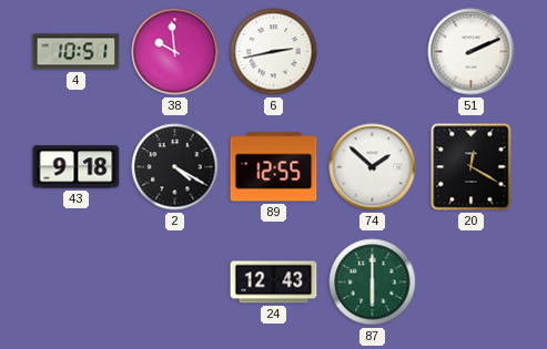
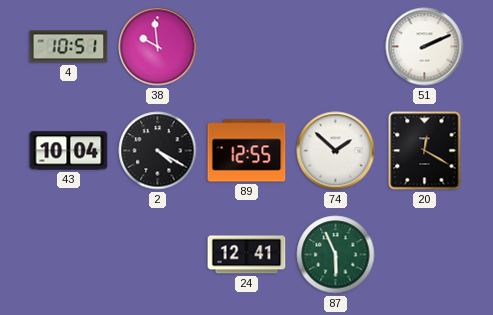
6: 2:43 -> none (274, 52)
43: 9:18 -> 10:04 (69, 151)
24: 12:43 -> 12:41 (247, 255)
87: 6:00 -> 5:56 (336, 255)
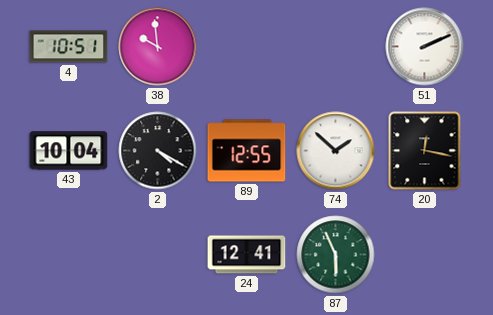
20: 12:20 -> 12:17 (425, 151)
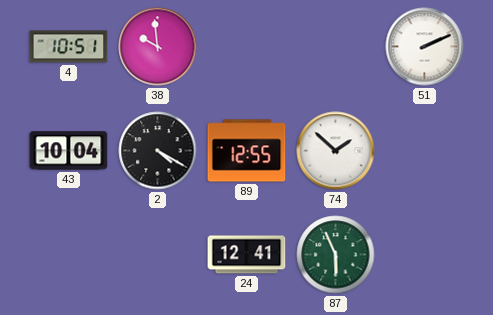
20: 12:17 -> none (425, 151)
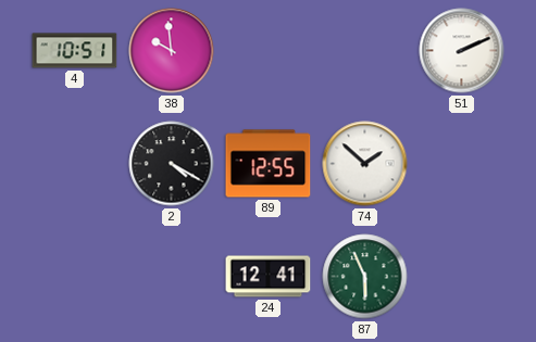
43: 10:04 -> none (69, 151)
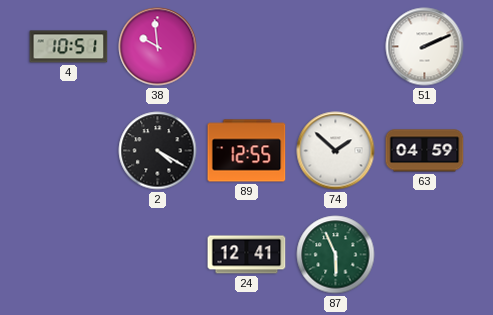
63: none -> 04:59 (425, 151)
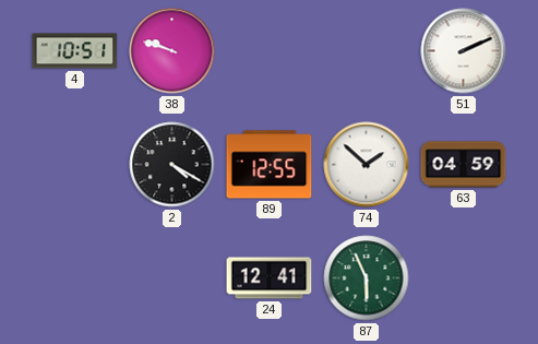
38: 9:59 -> 9:48 (172, 51)
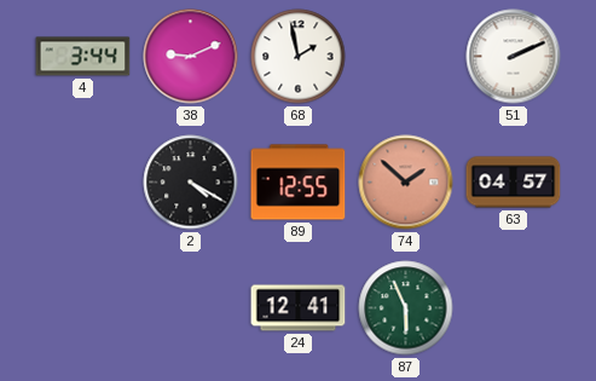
4: 10:51 -> 3:44 (83, 57)
38: 9:48 -> 9:11 (191, 57)
68: none -> 1:58 (299, 57)
74 dial: white -> salmon (406, 183)
63: 04:59 -> 04:57 (514, 183)
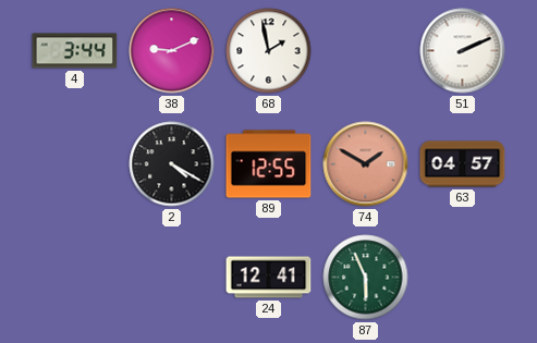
74: 1:52 -> 1:50 (366, 164)
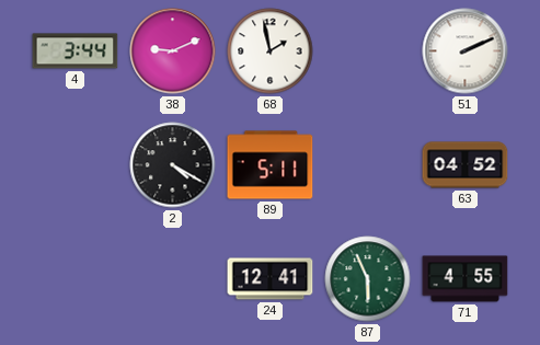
89: 12:55 -> 5:11 (271, 165)
74: 1:50 -> none (366, 164)
63: 04:57 -> 04:52 (466, 165)
71: none -> 4:55 (466, 279)
